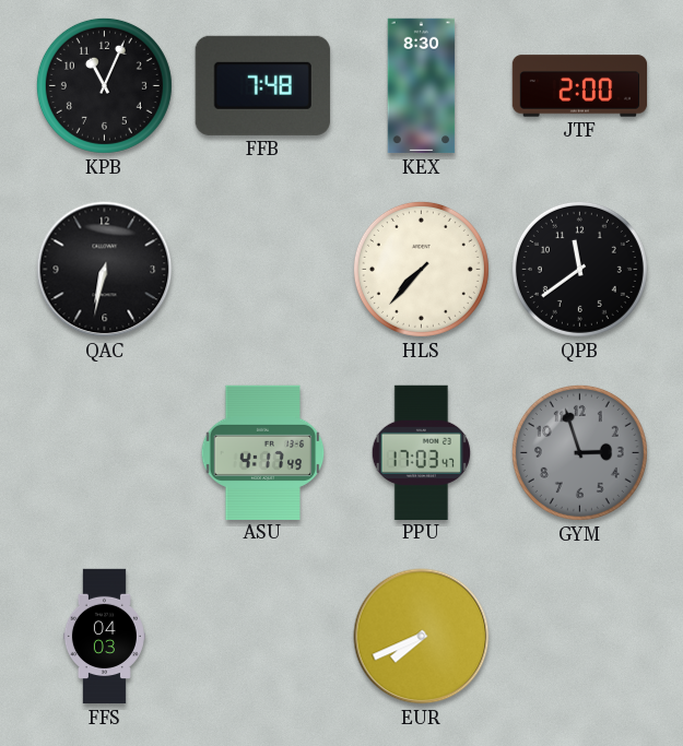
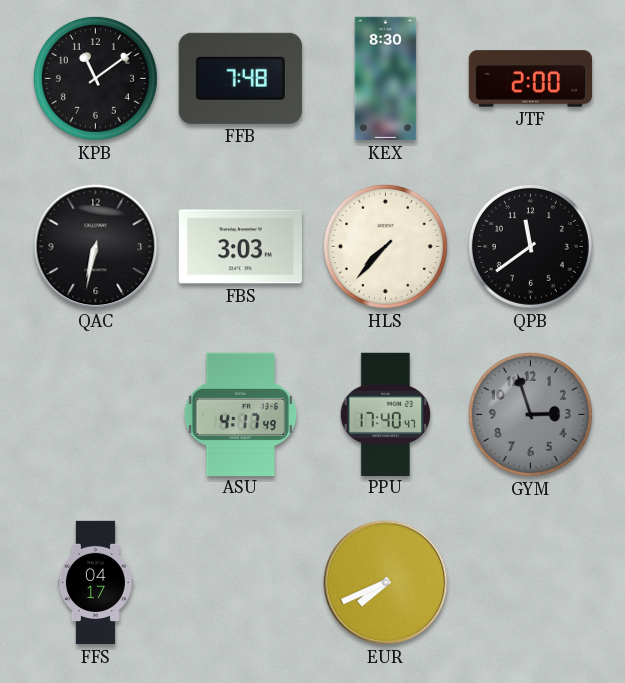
KPB: 11:04 -> 11:09 (95, 78)
FBS: none -> 3:03 (240, 247)
PPU: 17:03 -> 17:40 (385, 414)
FFS: 04:03 -> 04:17 (95, 583)
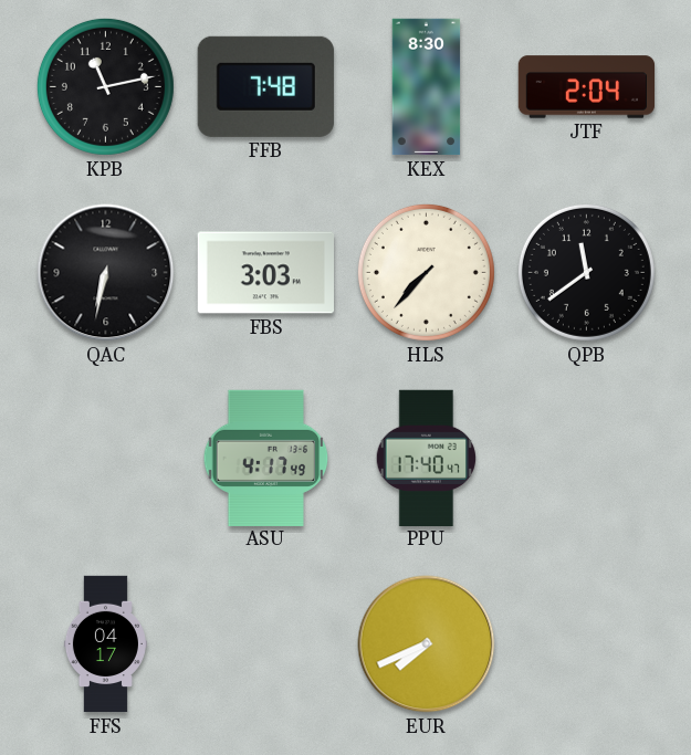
KPB: 11:09 -> 11:13 (105, 86)
JTF: 2:00 -> 2:04 (587, 87)
GYM: 2:57 -> none (530, 414)
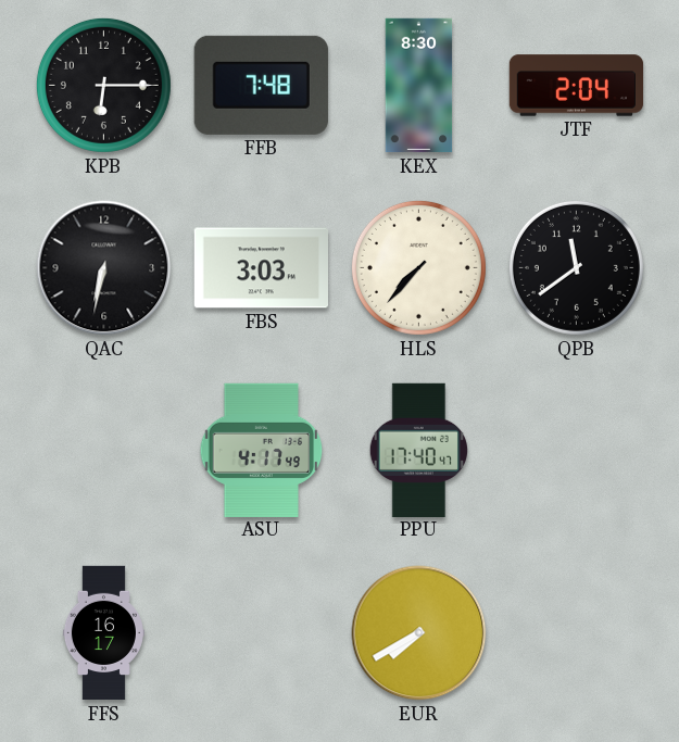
KPB: 11:13 -> 6:15 (103, 85)
FFS: 04:17 -> 16:17 (103, 633)
EUR: 7:41 -> 7:40 (419, 633)
